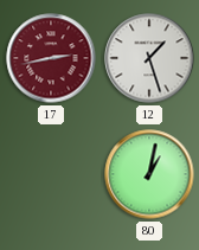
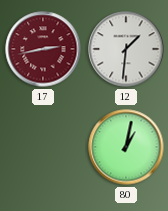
12: 1:27 -> 1:31 (126, 49)
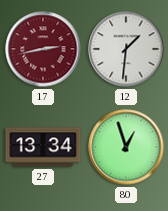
27: none -> 13:34 (43, 147)
80: 1:02 -> 12:57 (126, 147)
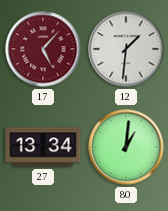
17: 2:43 -> 5:07 (43, 49)
80: 12:57 -> 1:01 (126, 147)
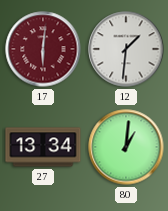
17: 5:07 -> 6:01 (43, 49)
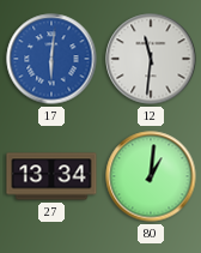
17 dial: burgundy -> blue (51, 59)
12: 1:31 -> 11:31 (151, 59)
